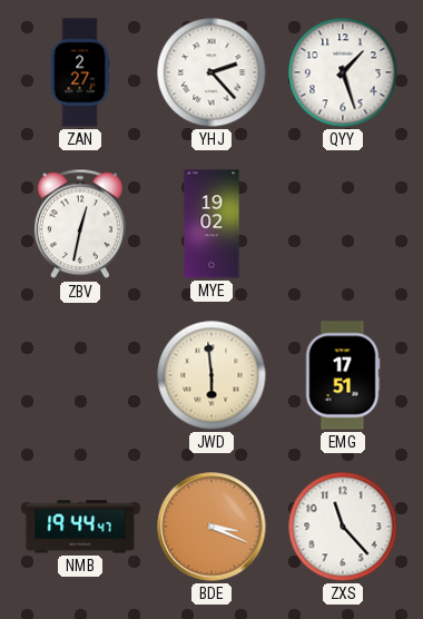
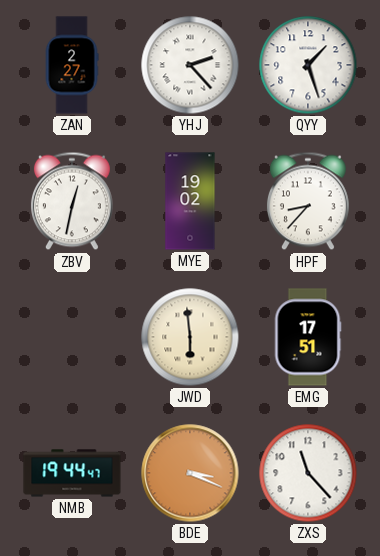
HPF: none -> 8:37 (308, 201)
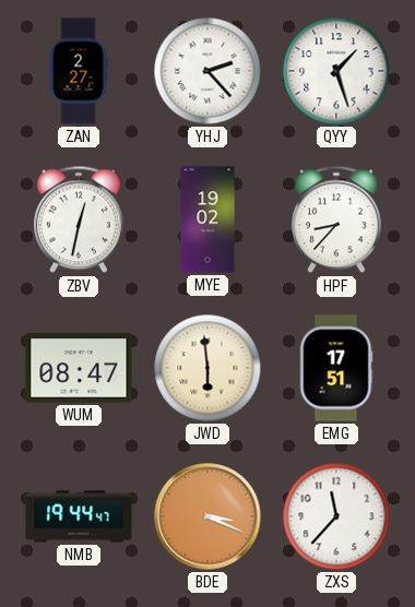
WUM: none -> 08:47 (79, 368)
ZXS: 11:23 -> 11:37 (336, 516)
